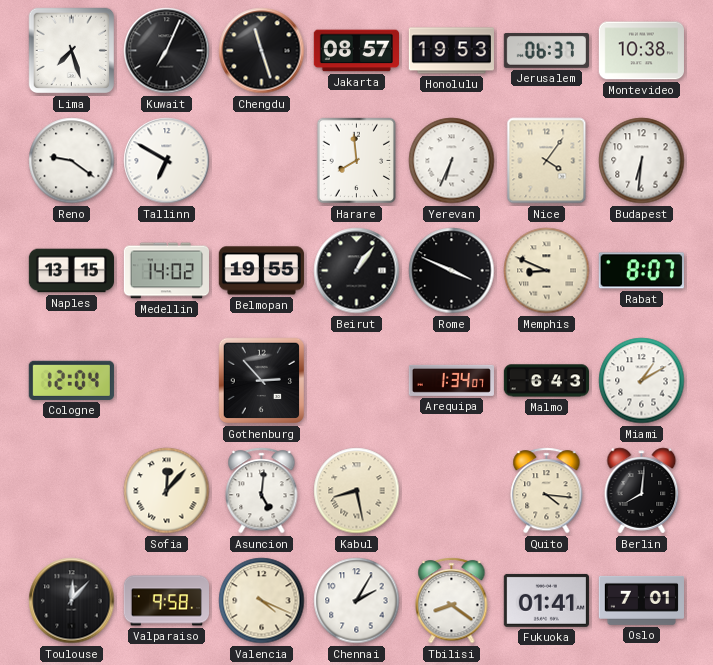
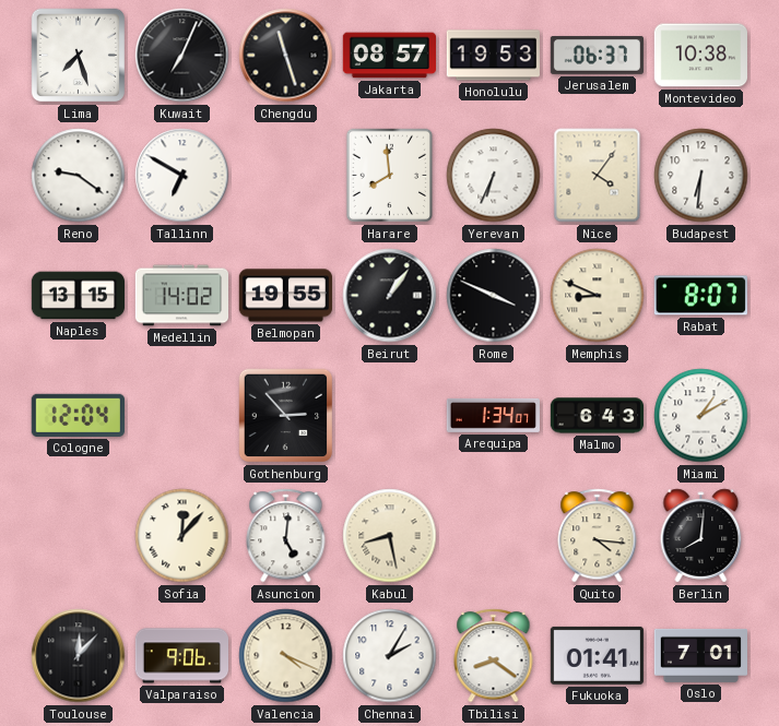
Valparaiso: 9:58 -> 9:06 (181, 656)
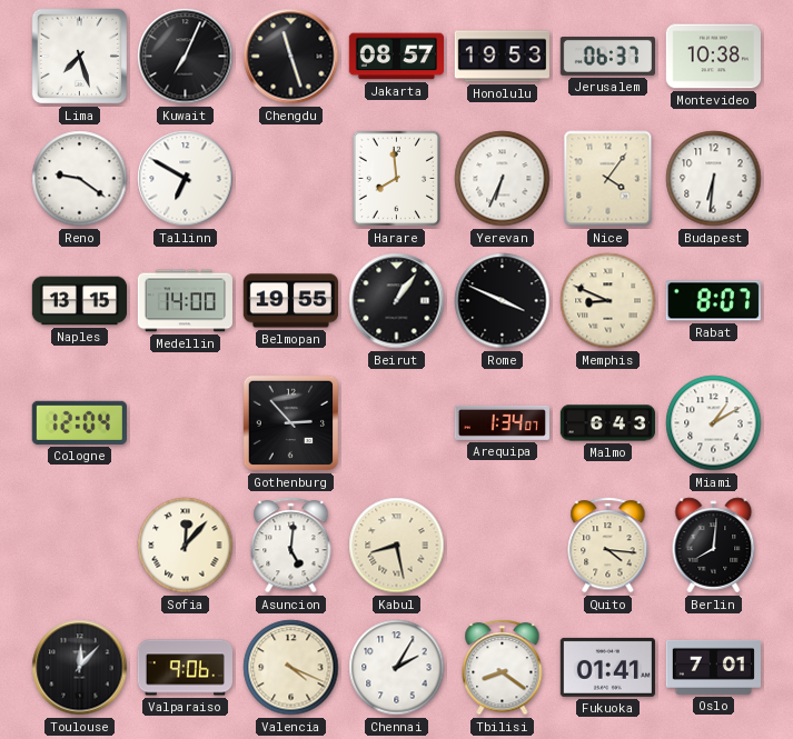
Medellin: 14:02 -> 14:00 (185, 301)
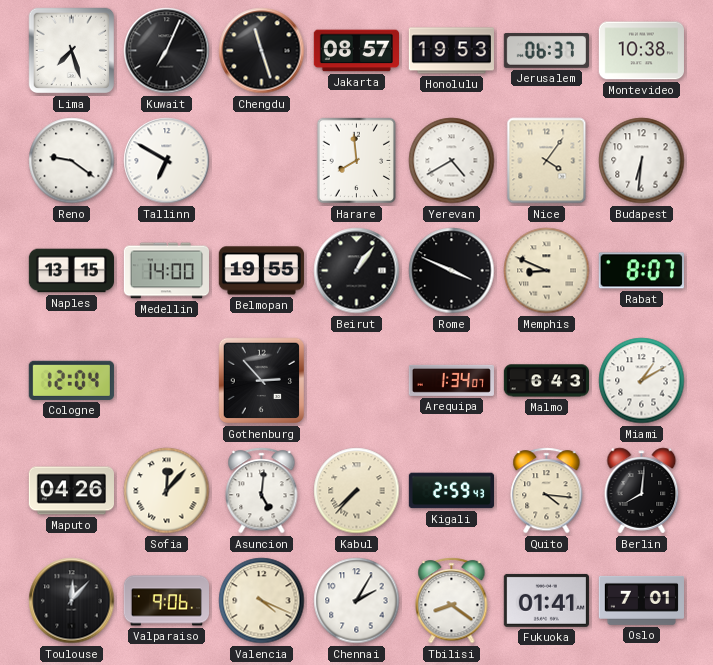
Yerevan: 6:34 -> 4:40 (452, 161)
Maputo: none -> 04:26 (71, 491)
Kabul: 8:28 -> 7:37 (357, 491)
Kigali: none -> 2:59 (451, 491)
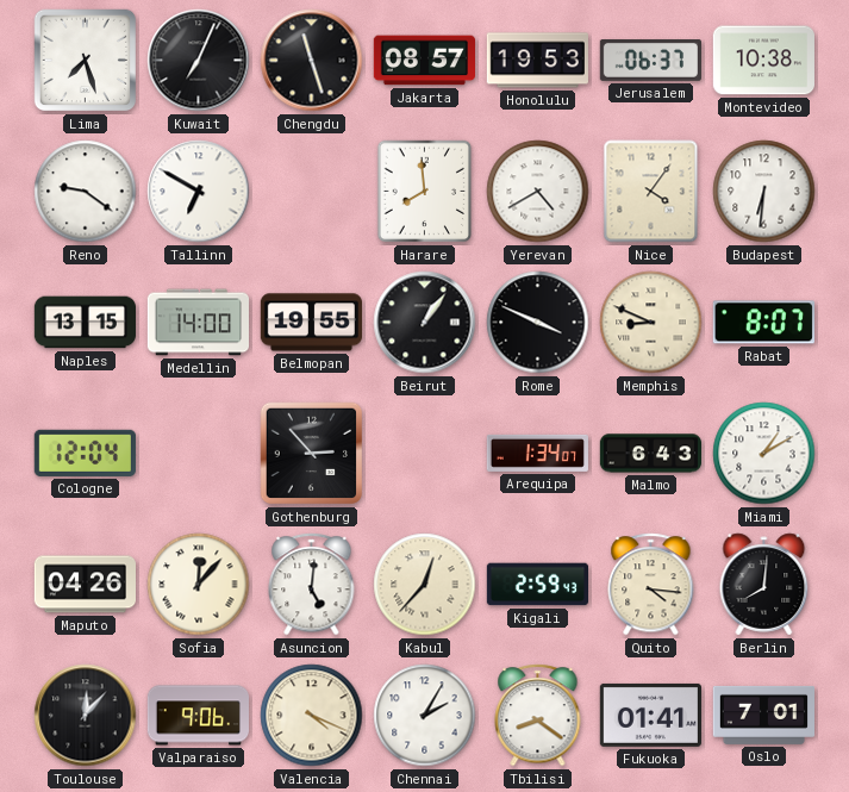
Kabul: 7:37 -> 12:37 (425, 585)
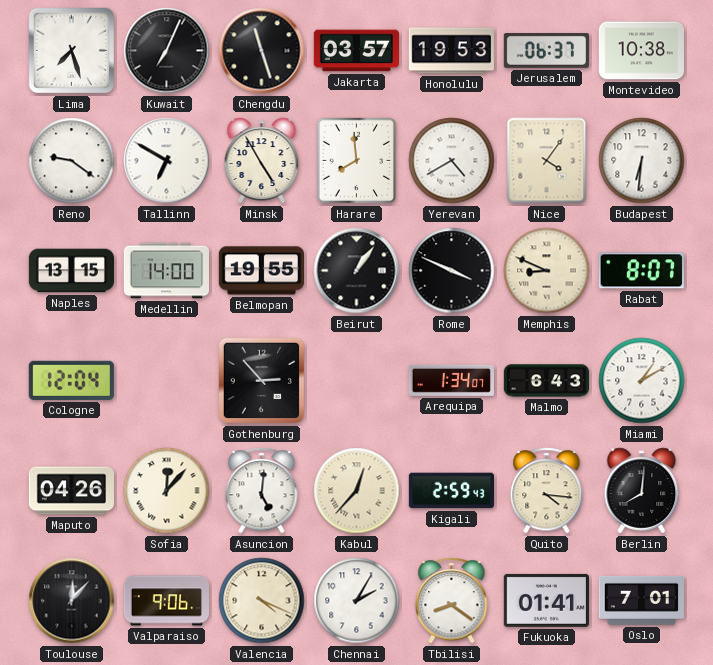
Jakarta: 08:57 -> 03:57 (356, 51)
Minsk: none -> 4:55 (262, 161)
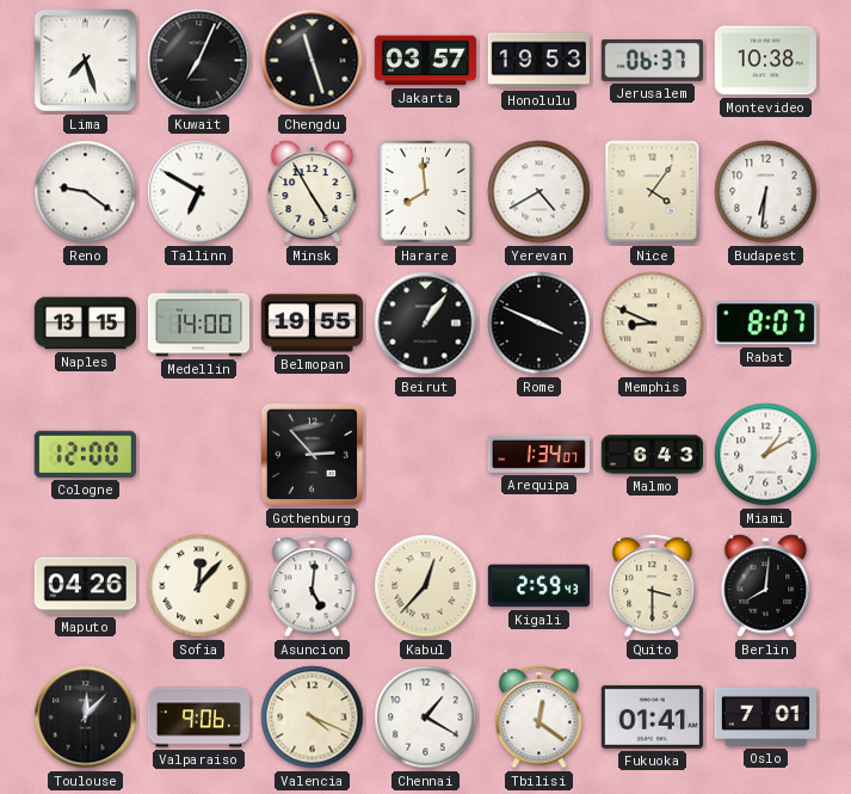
Cologne: 12:04 -> 12:00 (85, 454)
Quito: 4:16 -> 3:30 (653, 586)
Chennai: 2:05 -> 1:20 (426, 718)
Tbilisi: 8:21 -> 12:21 (539, 718)
